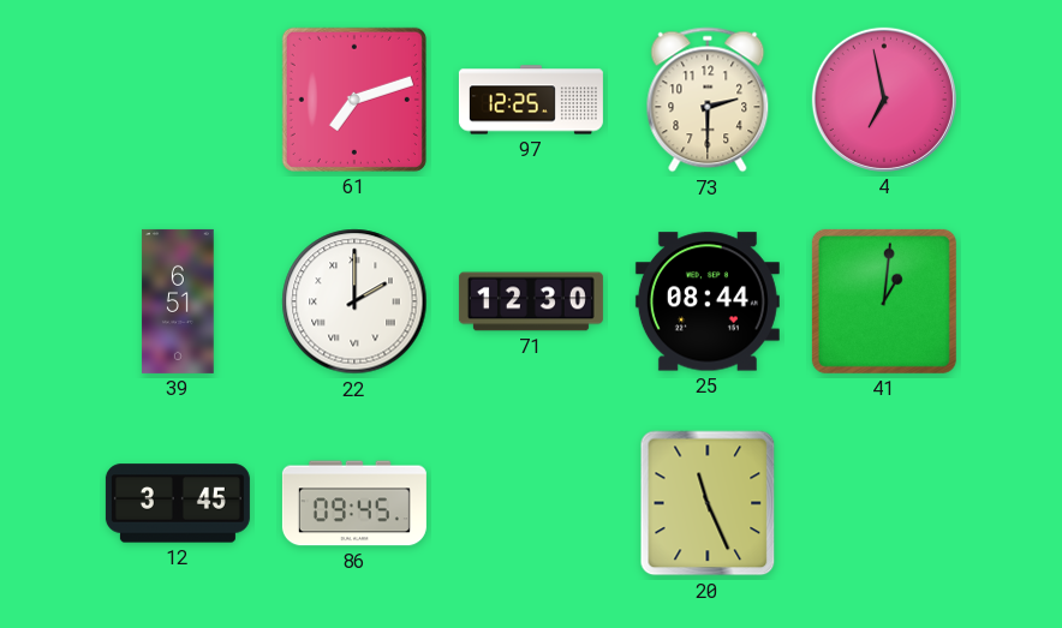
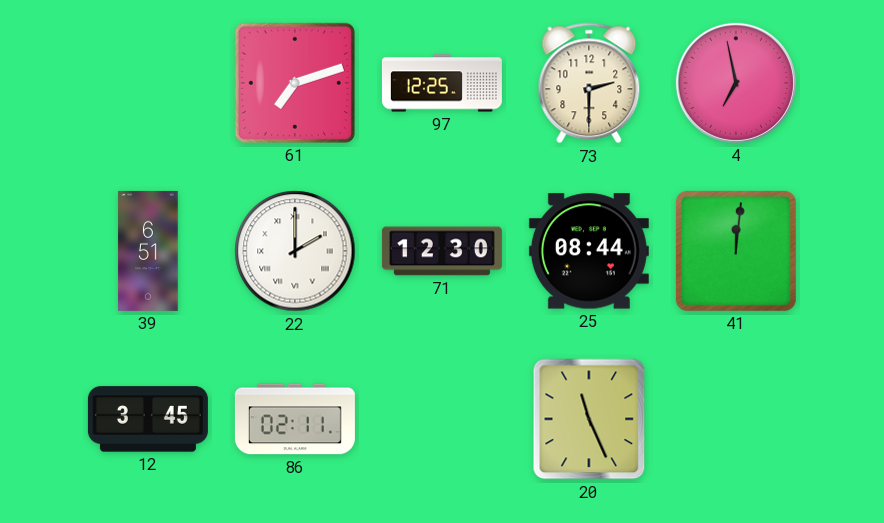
41: 1:01 -> 12:01 (736, 251)
86: 09:45 -> 02:11 (295, 419)
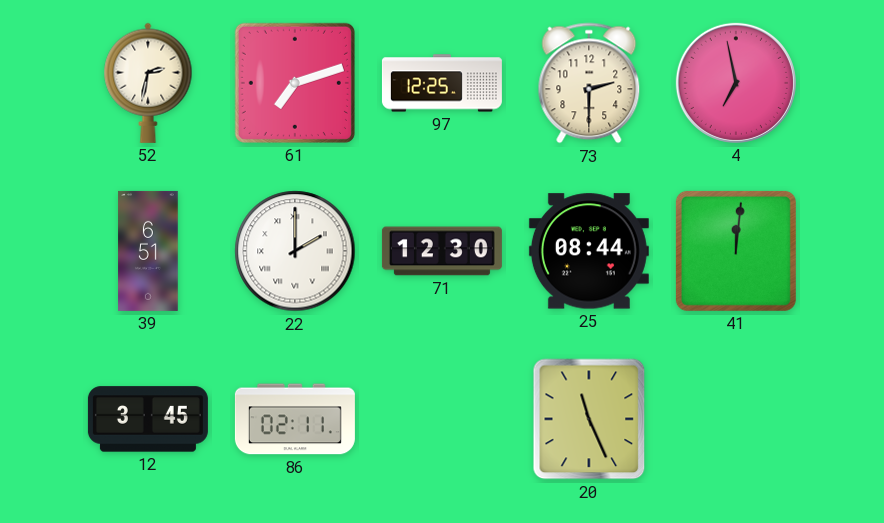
52: none -> 2:32 (148, 83)
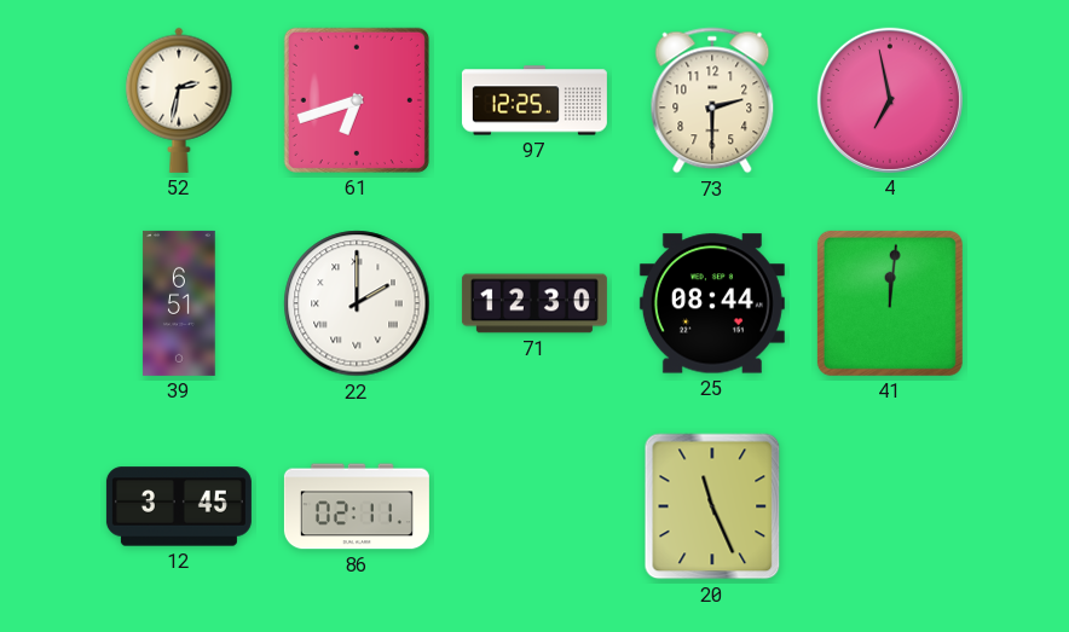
61: 7:12 -> 6:42 (357, 100)
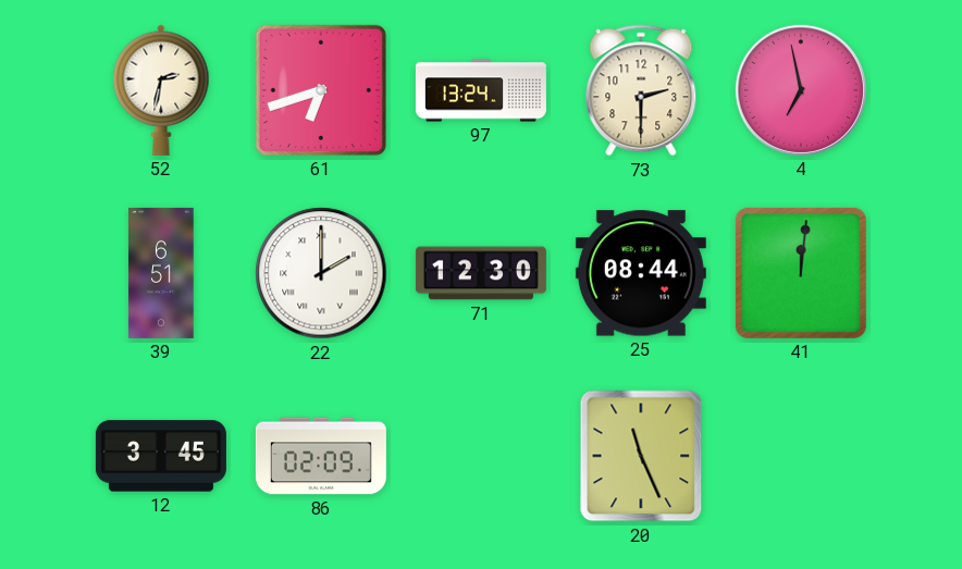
97: 12:25 -> 13:24 (481, 90)
86: 02:11 -> 02:09 (321, 456)
